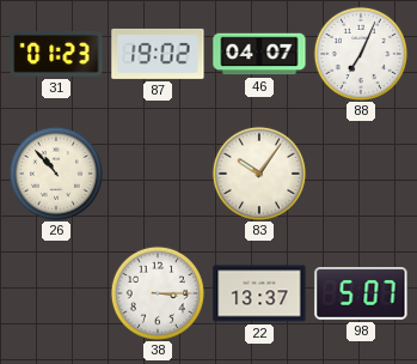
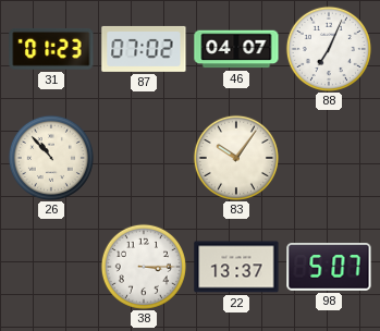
87: 19:02 -> 07:02 (144, 49)
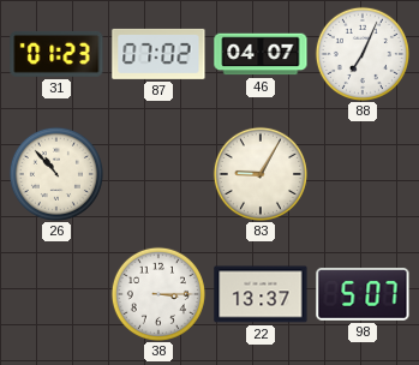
83: 10:06 -> 9:05 (261, 174)
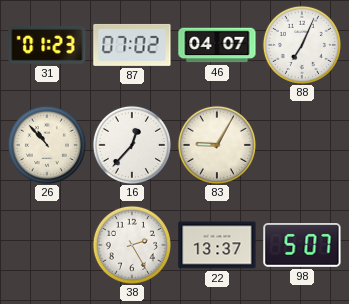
16: none -> 12:37 (132, 145)
38: 3:15 -> 2:25 (132, 245)
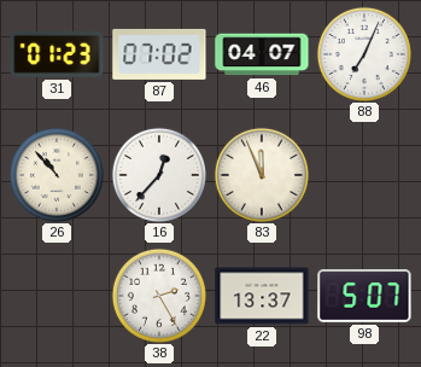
83: 9:05 -> 11:56 (262, 175)
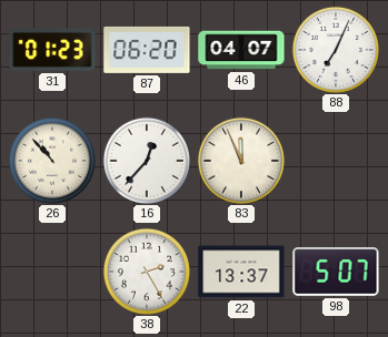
87: 07:02 -> 06:20 (147, 50)
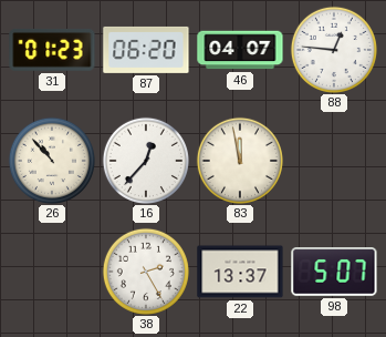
88: 7:04 -> 12:46 (334, 50)
83: 11:56 -> 11:58 (240, 161)
